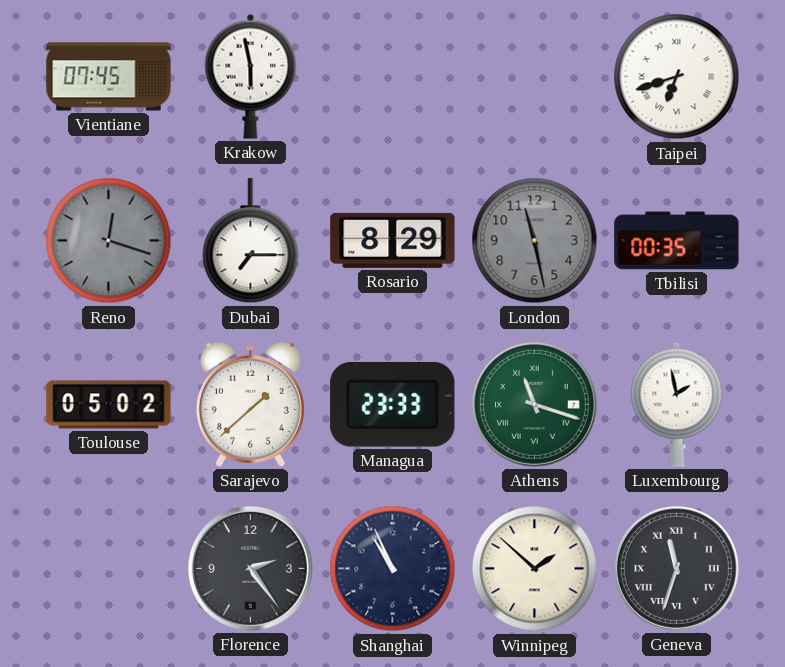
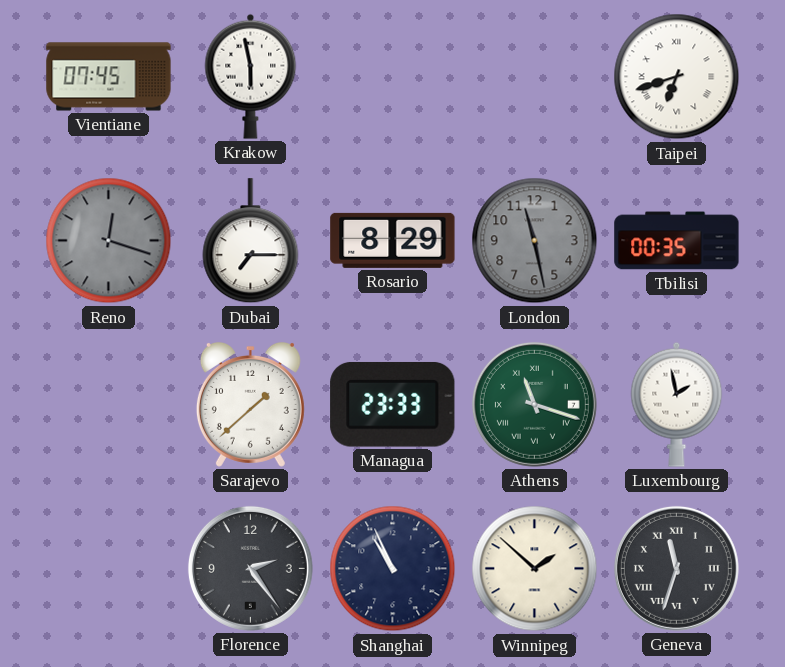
Toulouse: 05:02 -> none (109, 405)
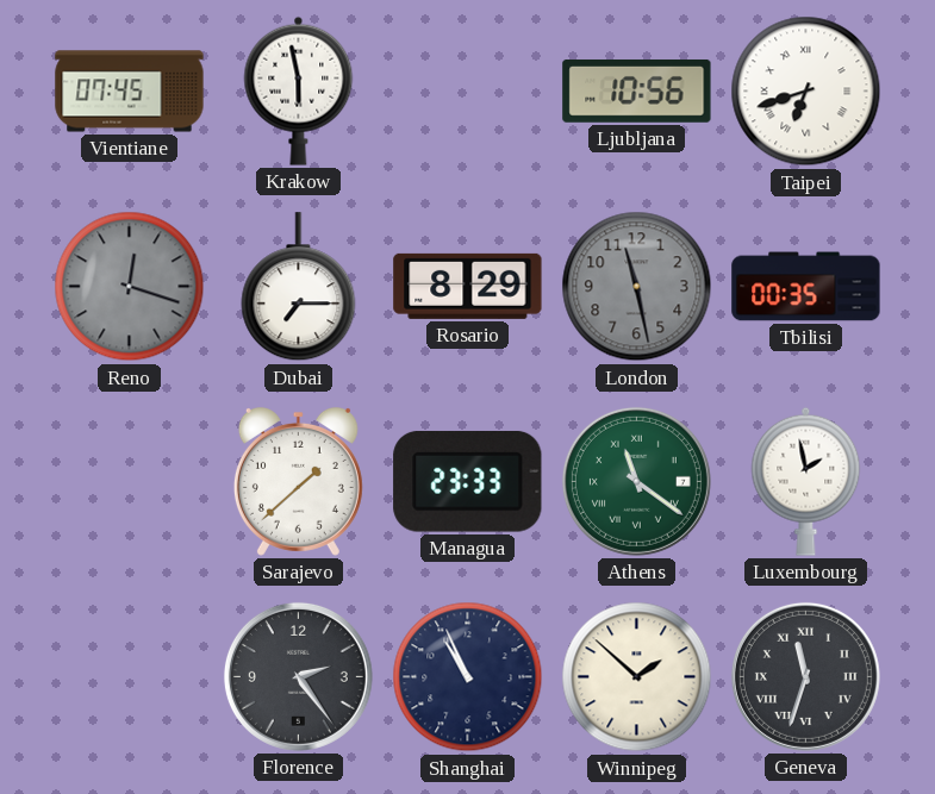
Ljubljana: none -> 10:56 (637, 90)
Athens: 11:18 -> 11:21 (636, 481)
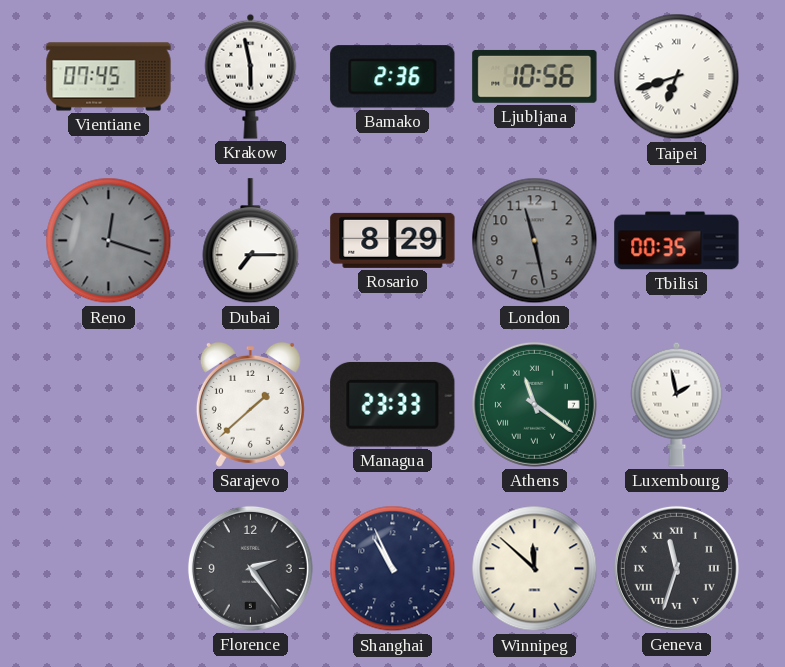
Bamako: none -> 2:36 (393, 77)
Winnipeg: 1:52 -> 11:52 (535, 569)
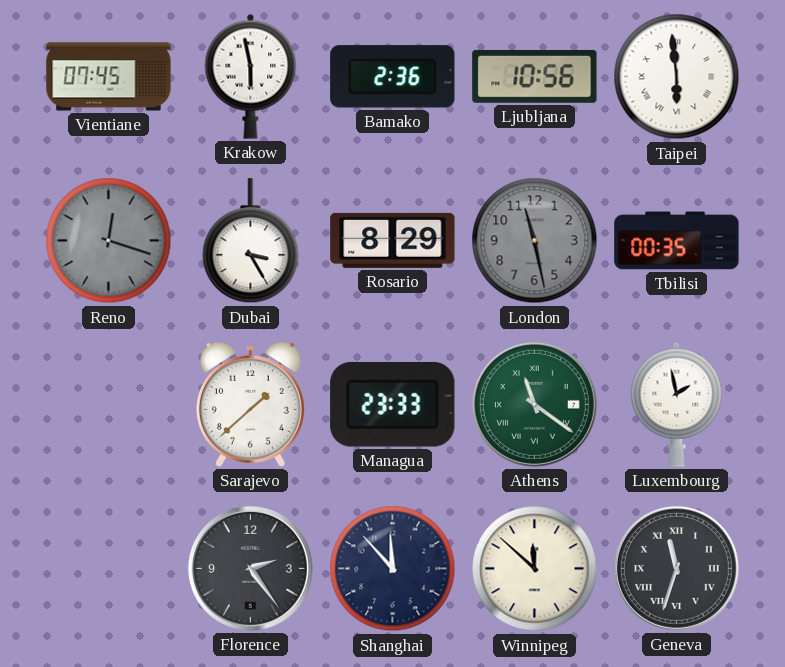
Taipei: 6:42 -> 5:59 (677, 77)
Dubai: 7:15 -> 3:25 (251, 241)
Shanghai: 10:56 -> 11:53 (393, 569)
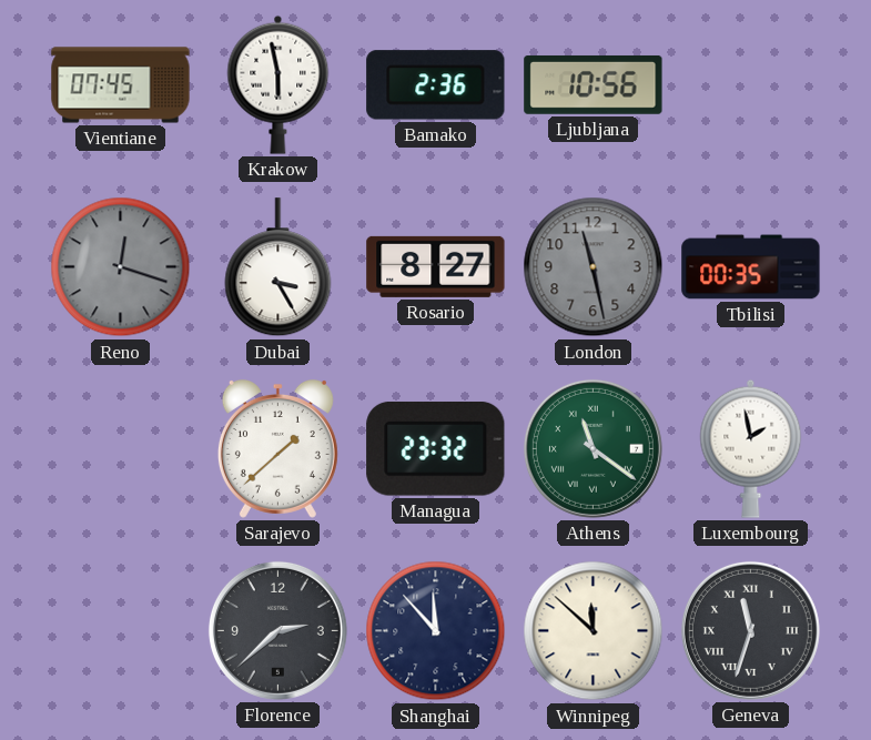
Taipei: 5:59 -> none (677, 77)
Rosario: 8:29 -> 8:27 (436, 266)
Managua: 23:33 -> 23:32 (436, 448)
Florence: 2:24 -> 2:38 (277, 630)
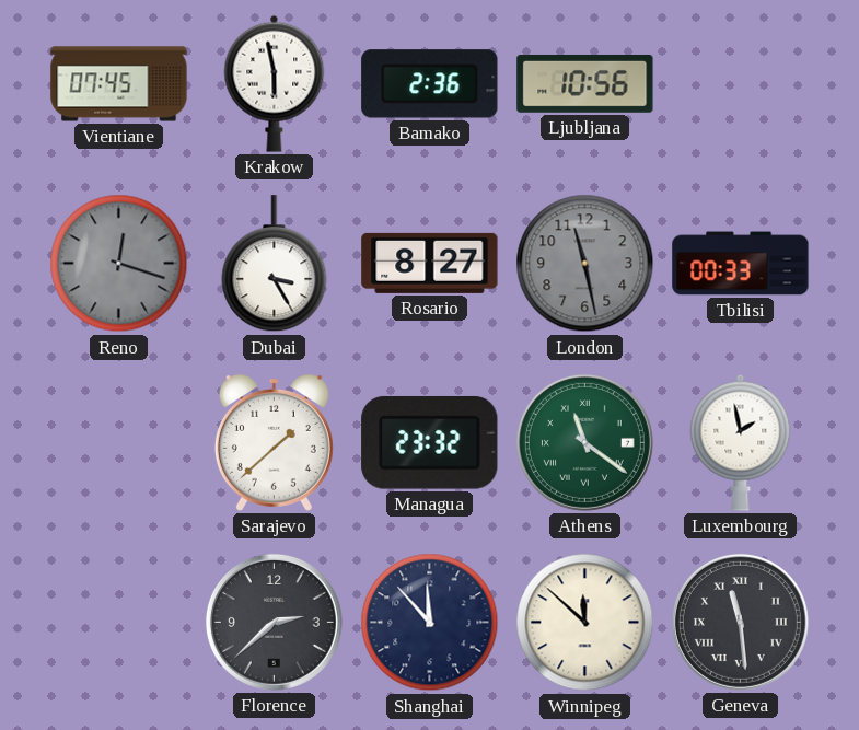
Tbilisi: 00:35 -> 00:33 (741, 264)
Geneva: 11:33 -> 11:29 (740, 622)
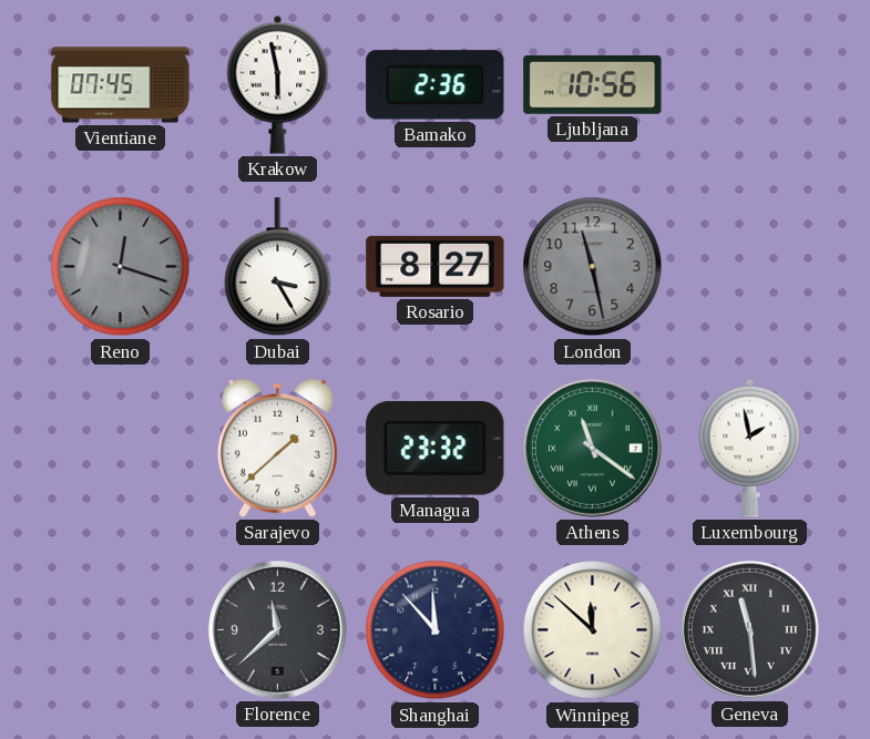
Tbilisi: 00:33 -> none (741, 264)
Florence: 2:38 -> 11:38 (277, 629)
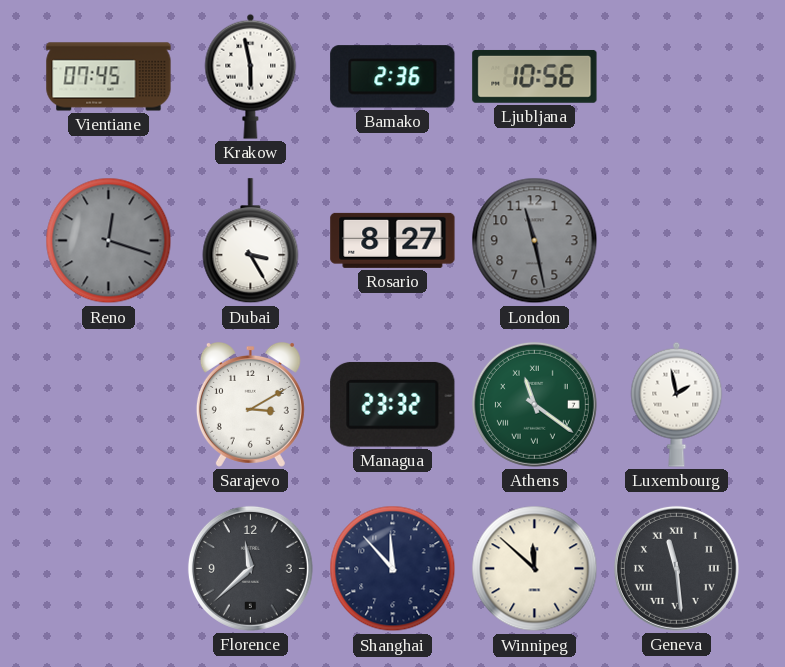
Sarajevo: 1:38 -> 3:10 (250, 404)
